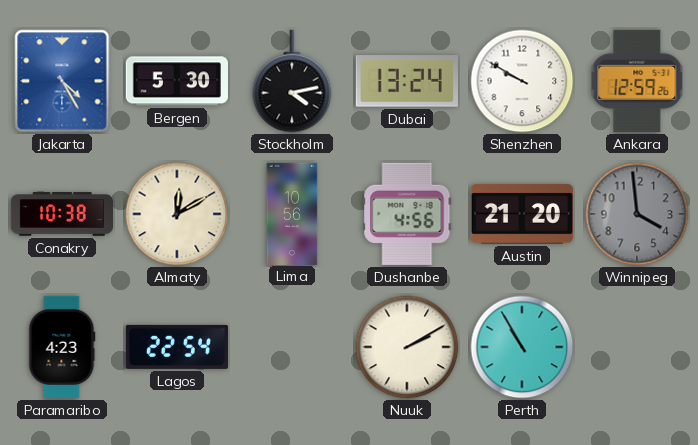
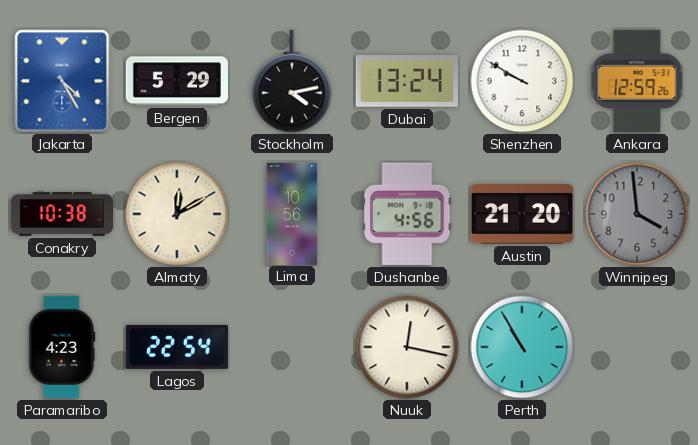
Bergen: 5:30 -> 5:29 (177, 81)
Nuuk: 2:10 -> 12:17 (407, 347)
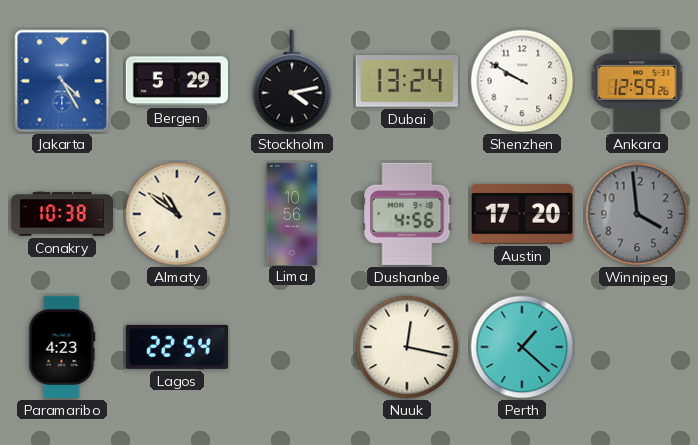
Almaty: 12:10 -> 10:51 (177, 214)
Austin: 21:20 -> 17:20 (522, 214)
Perth: 10:55 -> 1:22 (522, 347)
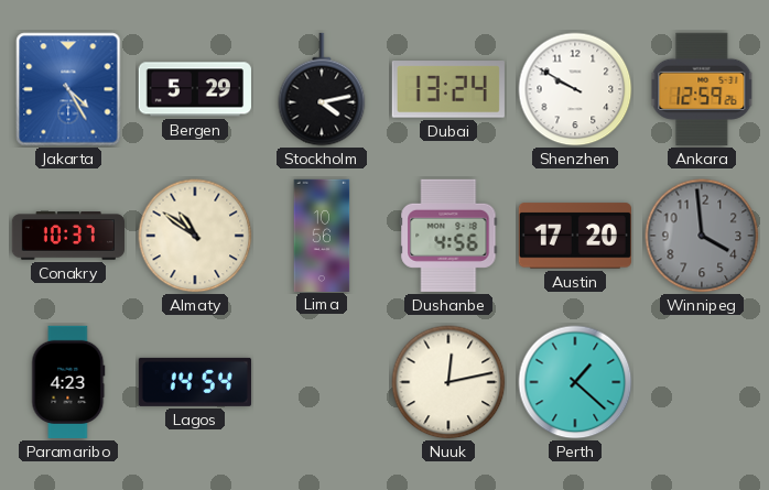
Conakry: 10:38 -> 10:37 (67, 236)
Lagos: 22:54 -> 14:54 (195, 382)
Nuuk: 12:17 -> 12:13 (448, 382)
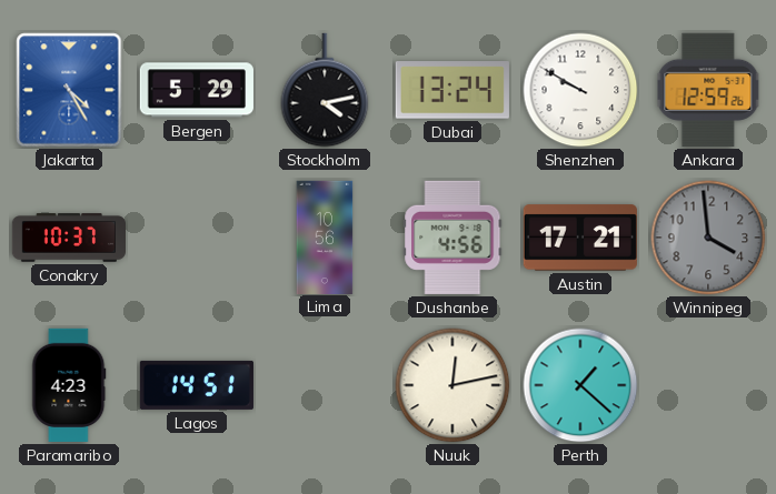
Almaty: 10:51 -> none (195, 236)
Austin: 17:20 -> 17:21 (580, 238)
Lagos: 14:54 -> 14:51 (197, 385)
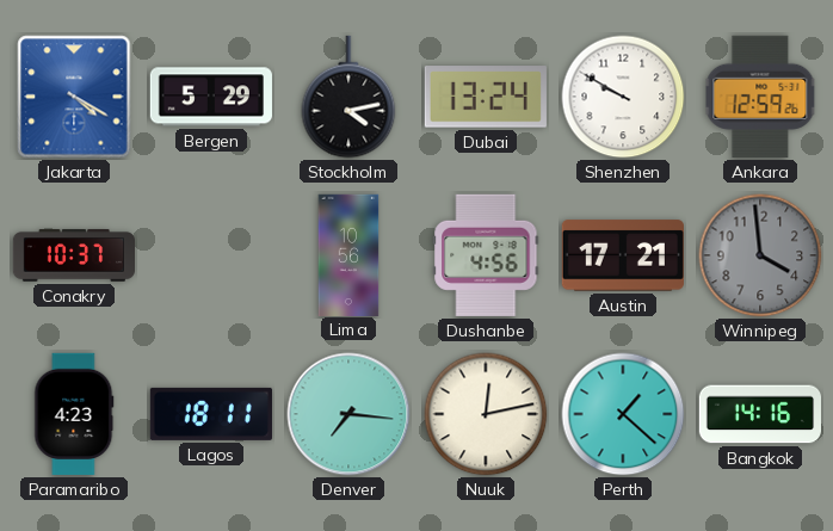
Jakarta: 4:25 -> 4:20 (74, 97)
Lagos: 14:51 -> 18:11 (211, 414)
Denver: none -> 7:16 (348, 414)
Bangkok: none -> 14:16 (759, 414)
